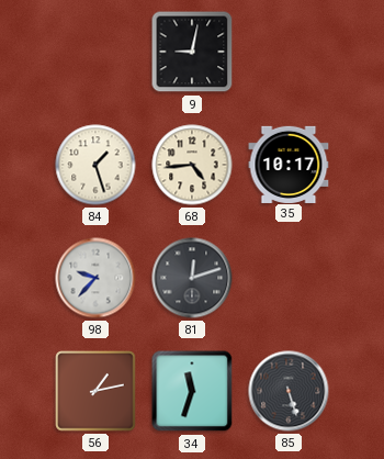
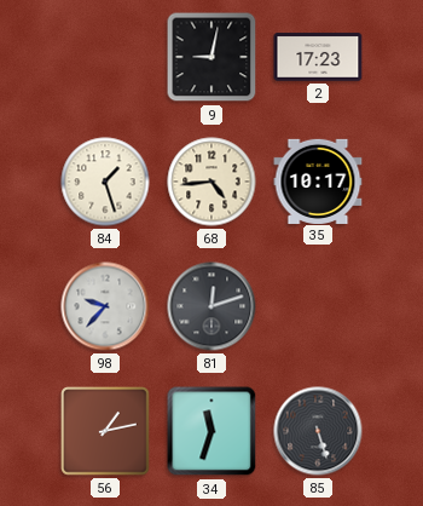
2: none -> 17:23 (318, 57)
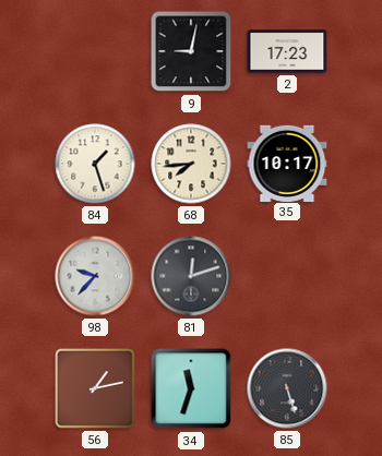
68: 4:44 -> 7:44 (191, 164)
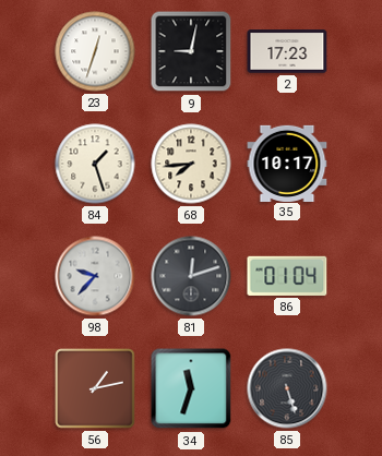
23: none -> 12:33 (95, 51)
86: none -> 01:04 (287, 276)
